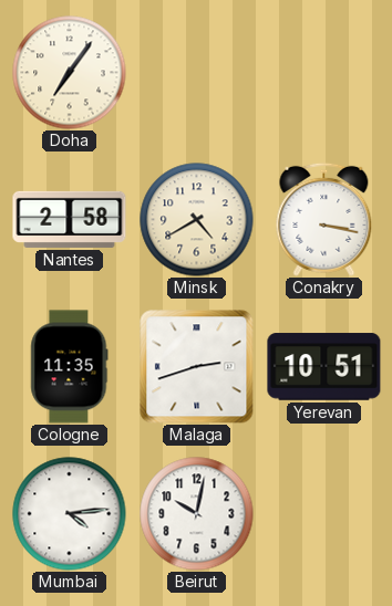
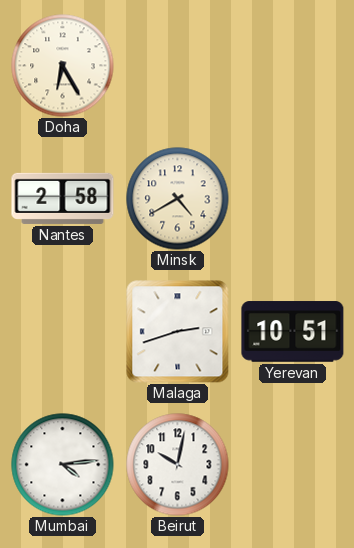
Doha: 7:06 -> 6:25 (63, 66)
Conakry: 3:17 -> none (324, 219)
Cologne: 11:35 -> none (70, 367)
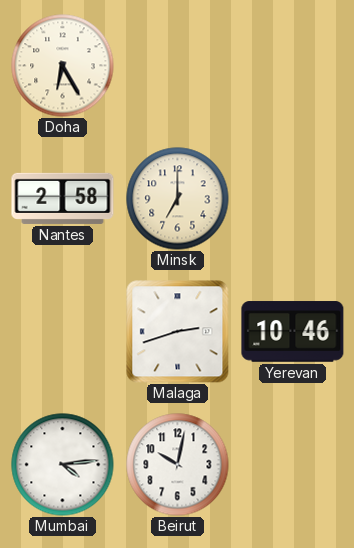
Minsk: 4:40 -> 7:00 (178, 199)
Yerevan: 10:51 -> 10:46 (293, 332)
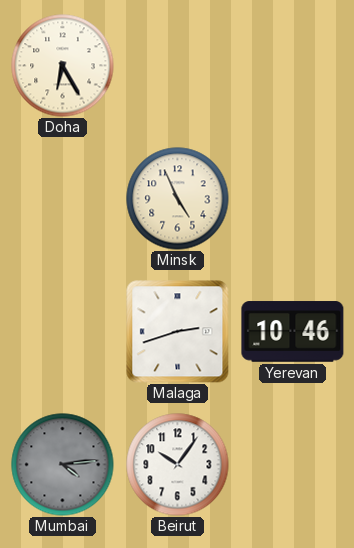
Nantes: 2:58 -> none (63, 198)
Minsk: 7:00 -> 4:56 (178, 199)
Mumbai dial: white -> grey (63, 465)
Beirut: 10:02 -> 10:06 (178, 465)
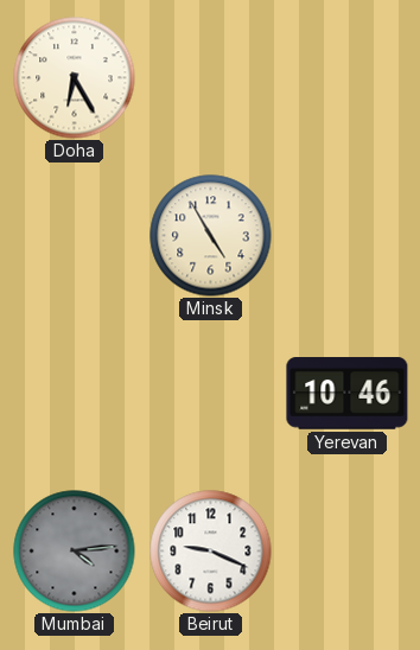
Minsk: 4:56 -> 4:55 (211, 236)
Malaga: 2:42 -> none (178, 332)
Beirut: 10:06 -> 9:19 (211, 552)
